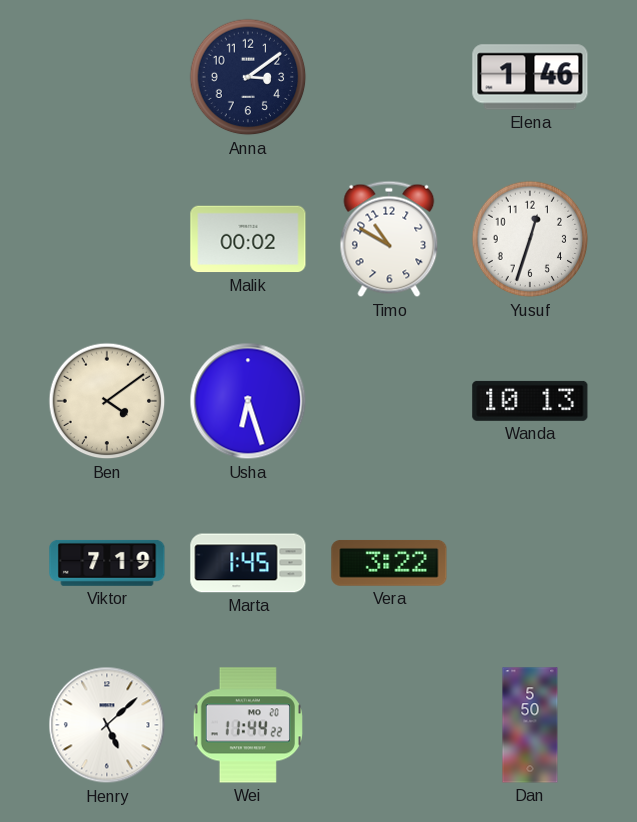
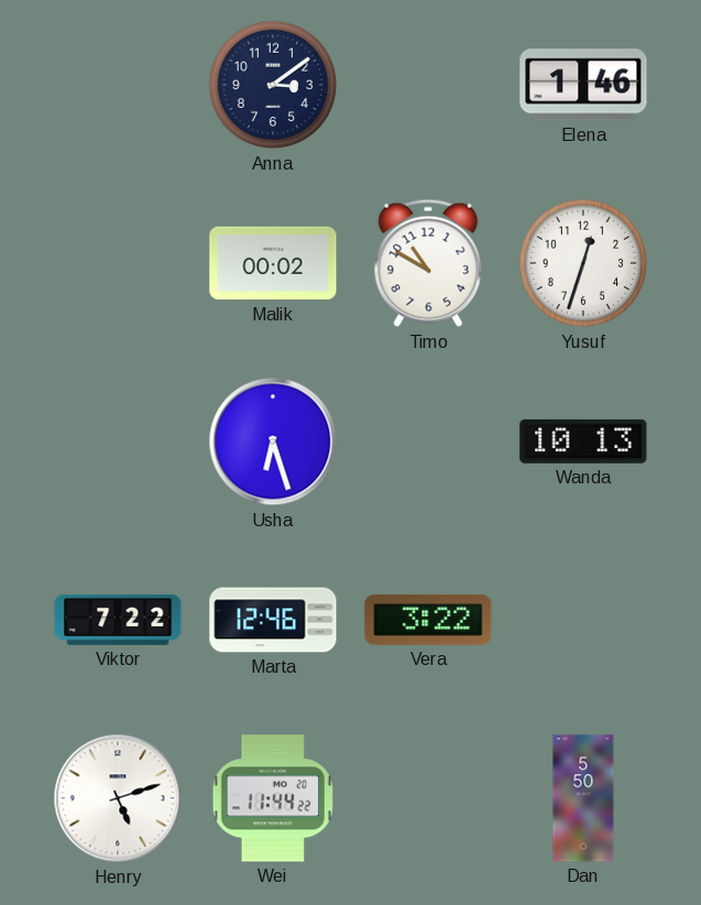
Ben: 4:09 -> none (107, 401)
Viktor: 7:19 -> 7:22 (118, 620)
Marta: 1:45 -> 12:46 (273, 620)
Henry: 5:08 -> 5:12 (118, 798)
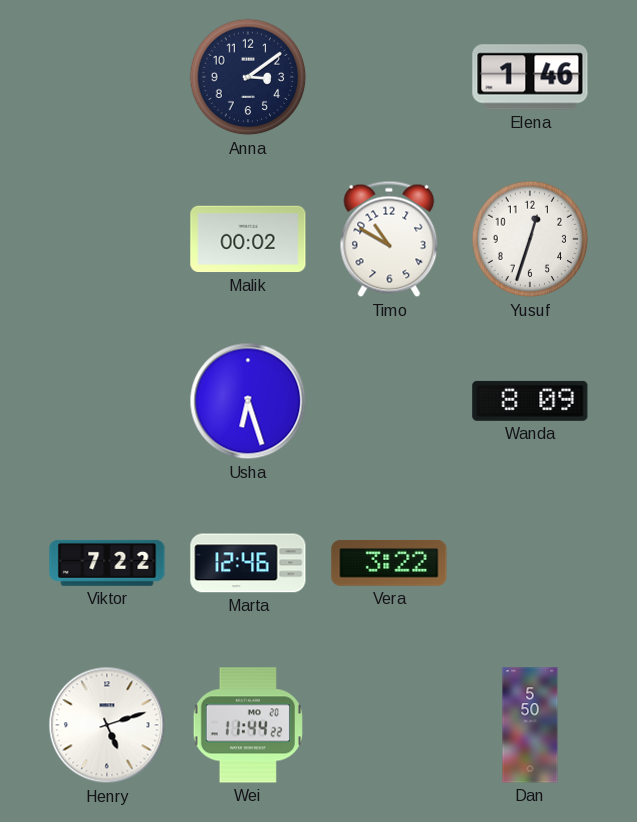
Wanda: 10:13 -> 8:09 (530, 401)
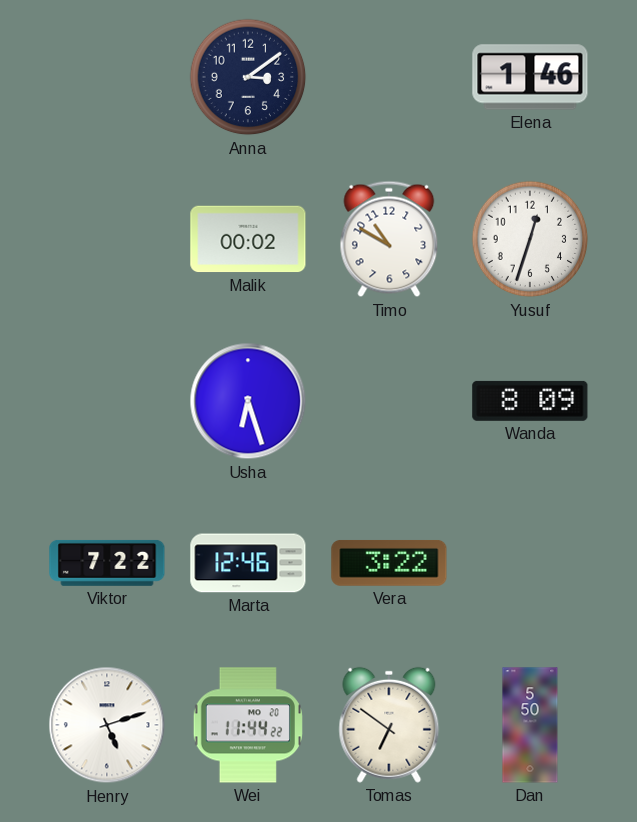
Tomas: none -> 6:51 (389, 725)
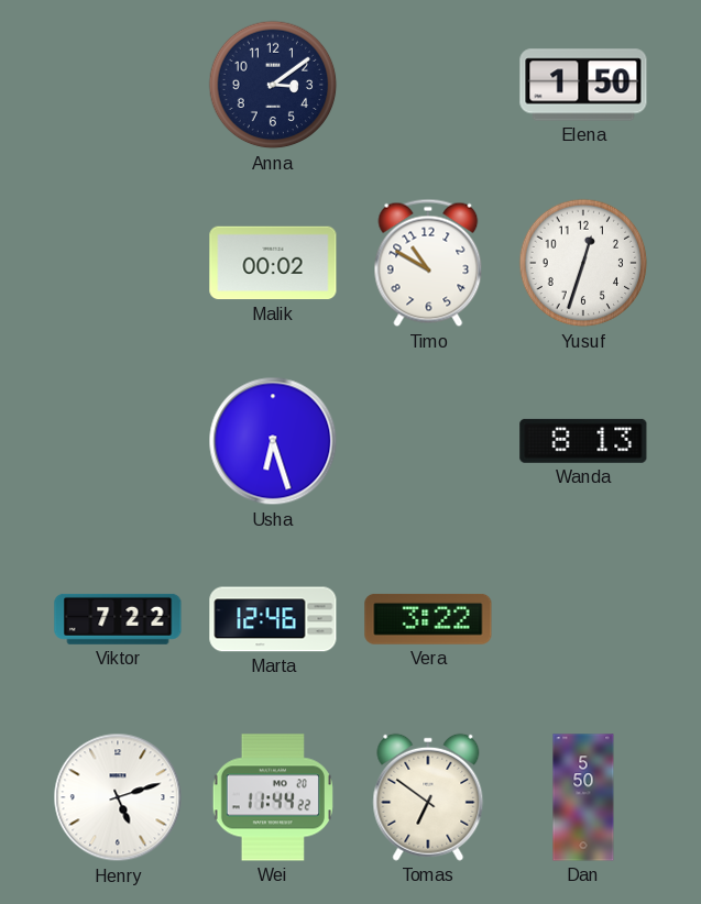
Elena: 1:46 -> 1:50 (583, 85)
Wanda: 8:09 -> 8:13 (583, 441)
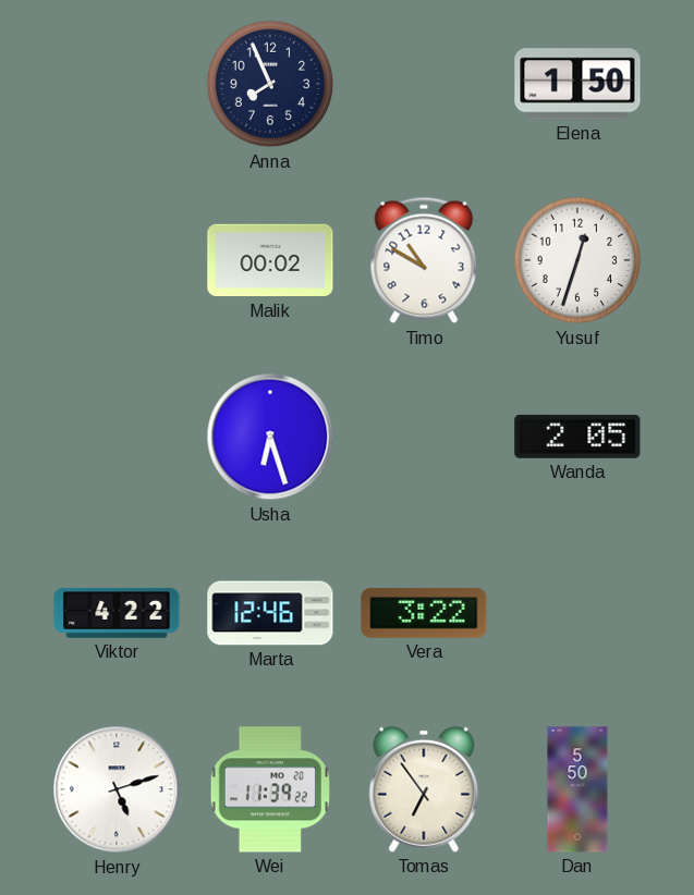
Anna: 3:09 -> 7:56 (270, 84)
Wanda: 8:13 -> 2:05 (577, 437)
Viktor: 7:22 -> 4:22 (117, 613)
Wei: 11:44 -> 11:39 (270, 789)
Tomas: 6:51 -> 6:54 (424, 789)
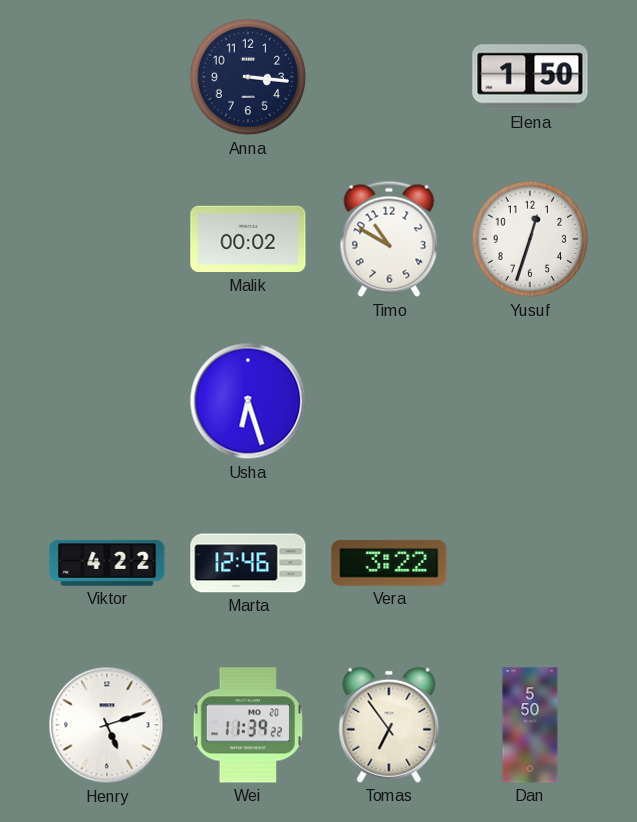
Anna: 7:56 -> 3:16 (248, 77)
Wanda: 2:05 -> none (577, 437)
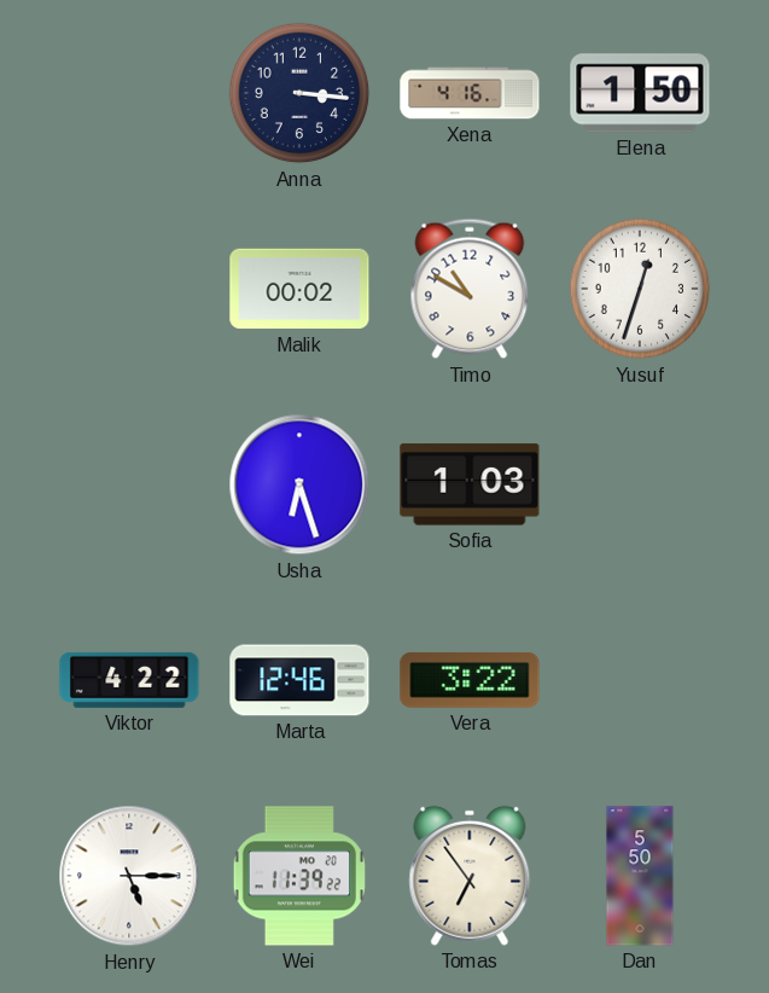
Xena: none -> 4:16 (470, 93)
Sofia: none -> 1:03 (470, 484)
Henry: 5:12 -> 5:15 (129, 876)
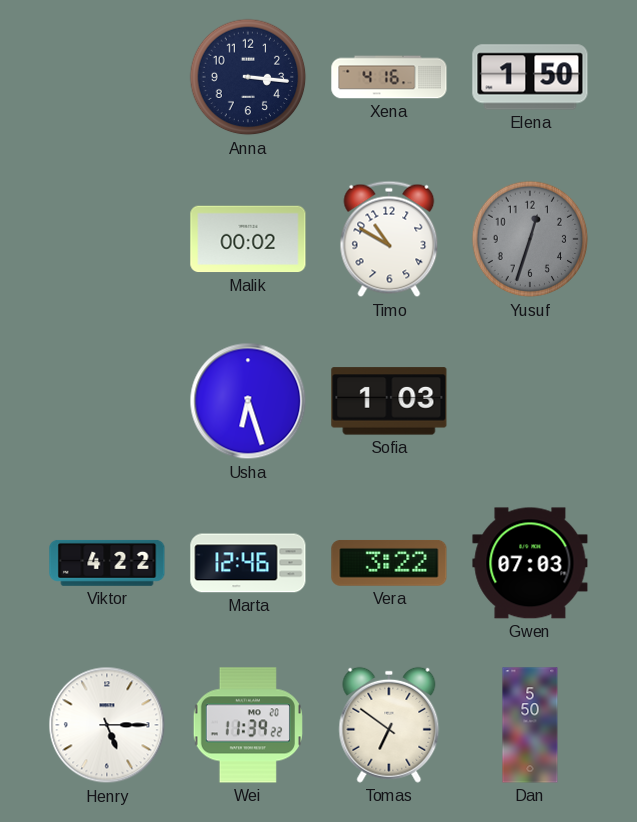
Yusuf dial: white -> grey (530, 239)
Gwen: none -> 07:03 (530, 563)
Tomas: 6:54 -> 6:51 (389, 725)
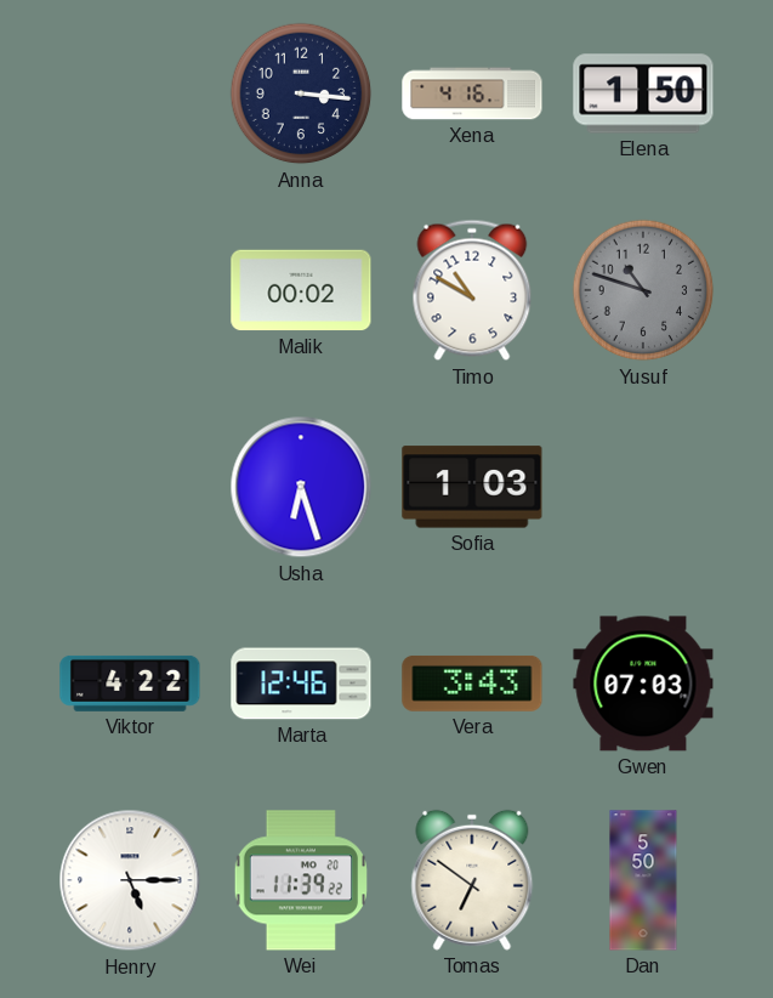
Yusuf: 12:33 -> 10:48 (643, 290)
Vera: 3:22 -> 3:43 (472, 684)
